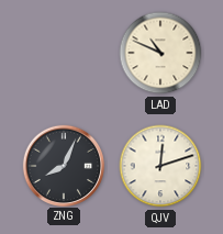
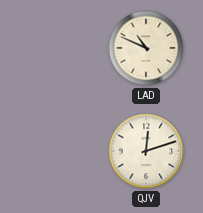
ZNG: 8:04 -> none (63, 165)
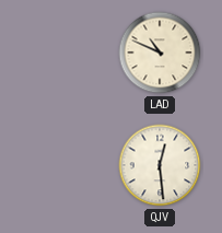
QJV: 12:12 -> 12:29 (160, 165)
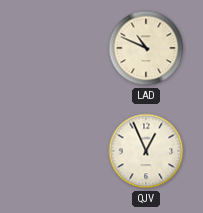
QJV: 12:29 -> 12:56 (146, 151)
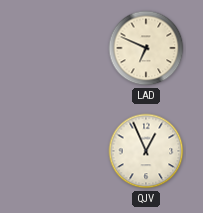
LAD: 10:49 -> 6:49 (146, 48)
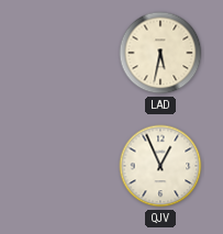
LAD: 6:49 -> 5:32 (160, 53)
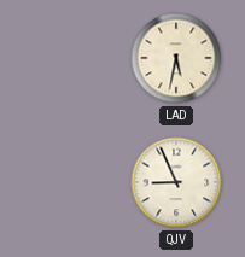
QJV: 12:56 -> 8:56 (176, 182)
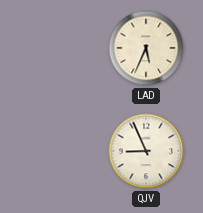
LAD: 5:32 -> 5:34 (146, 48)
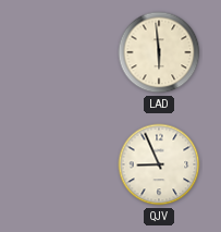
LAD: 5:34 -> 5:59 (159, 52)
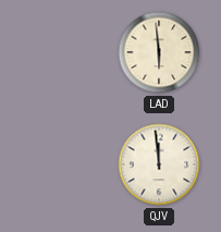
QJV: 8:56 -> 11:59 (159, 164)
